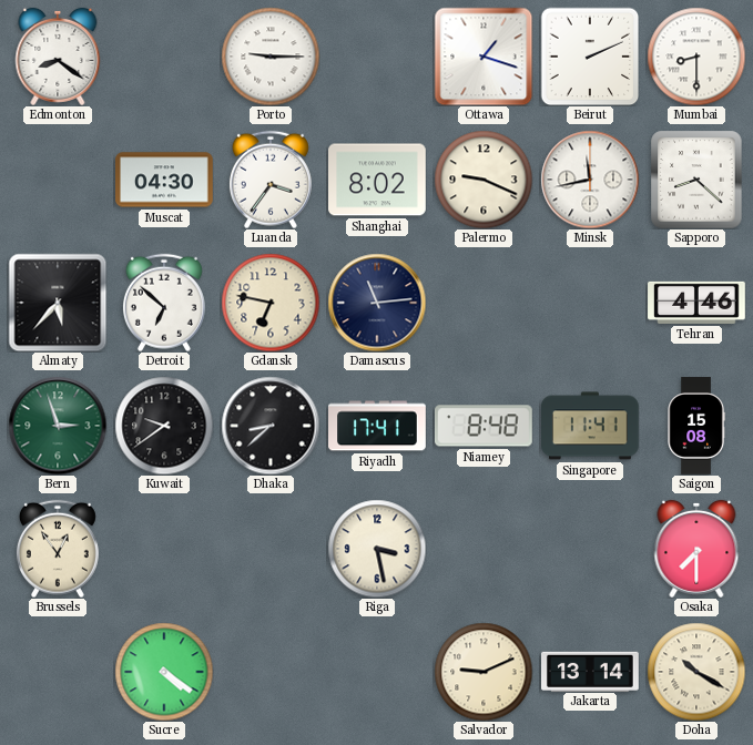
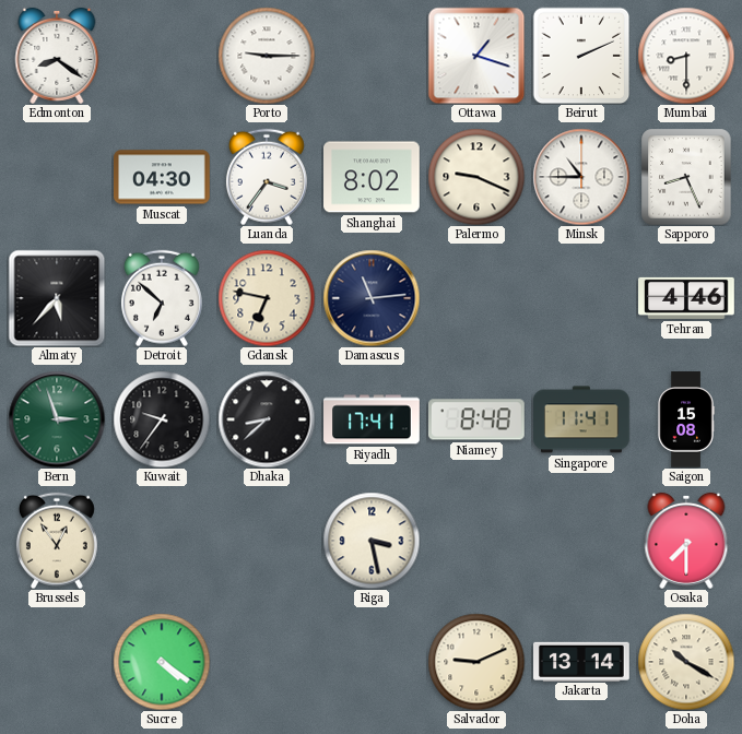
Minsk: 11:43 -> 10:45 (581, 177)
Sapporo: 8:22 -> 8:26 (686, 177)
Kuwait: 9:39 -> 9:36 (162, 419)
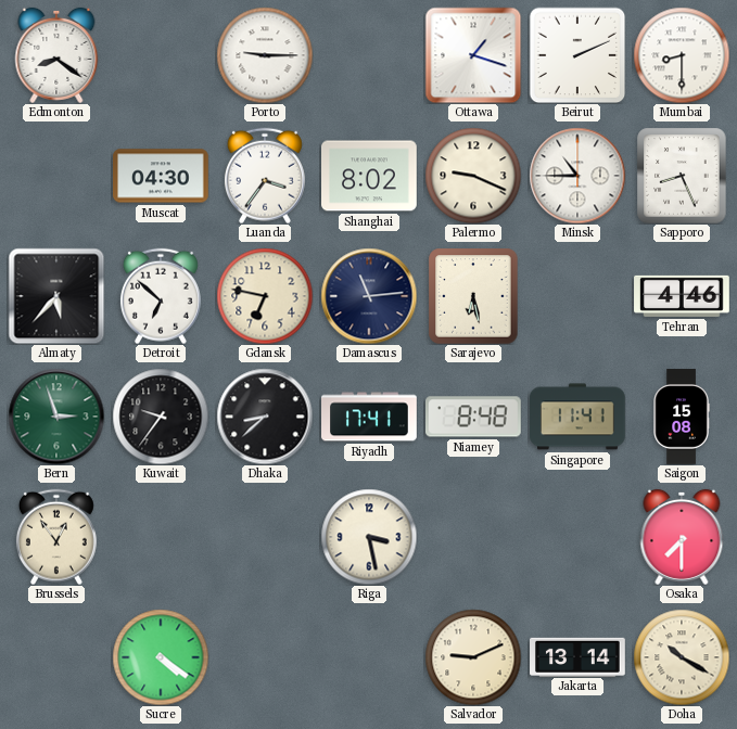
Sarajevo: none -> 6:28 (473, 296)
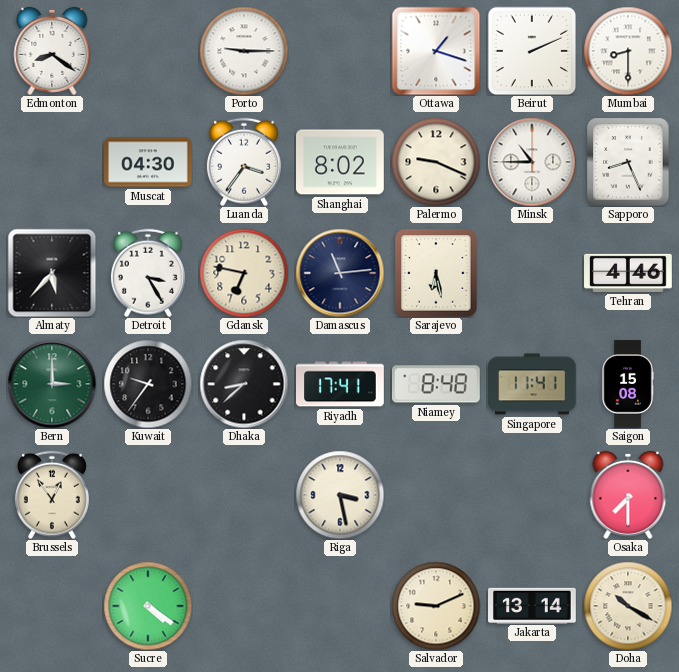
Detroit: 6:52 -> 3:25 (148, 273)
Bern: 2:57 -> 3:00 (52, 384)
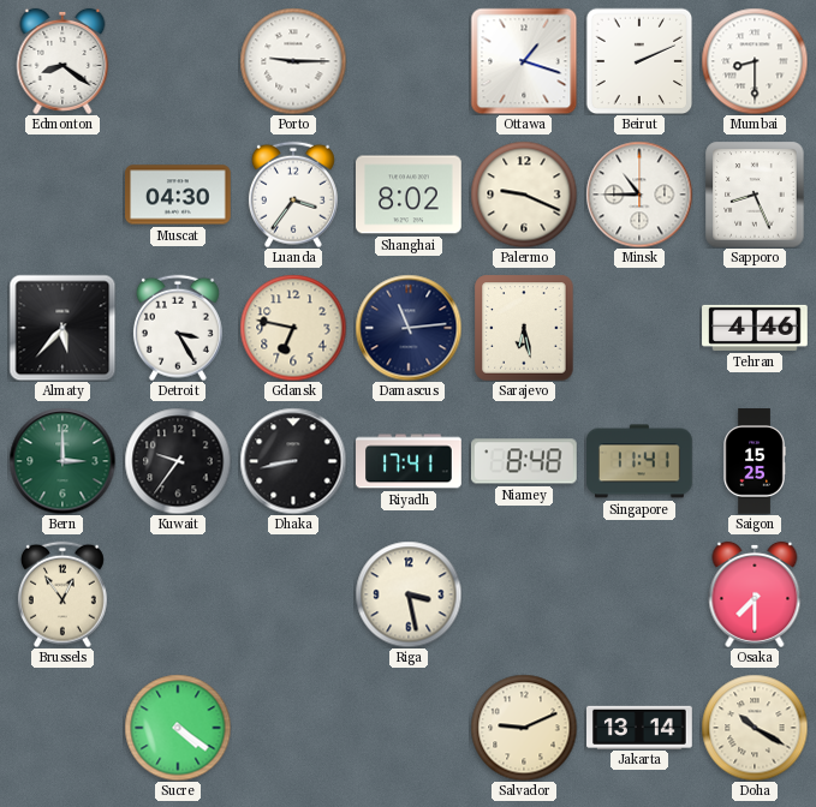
Dhaka: 8:38 -> 8:43 (293, 461)
Saigon: 15:08 -> 15:25 (755, 461)
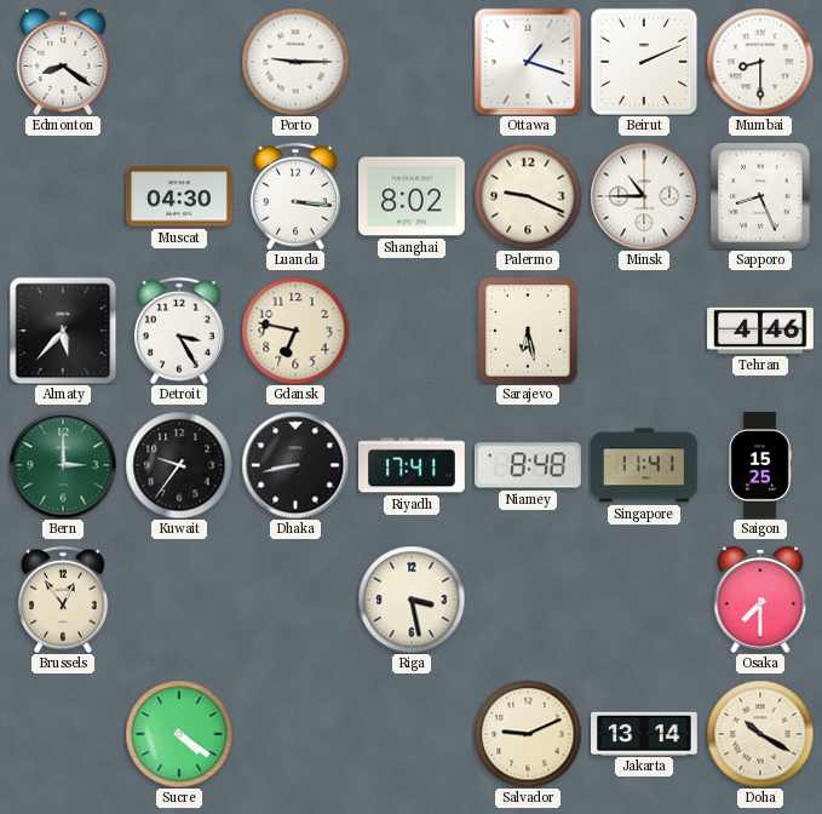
Luanda: 3:36 -> 3:16 (295, 196)
Damascus: 11:14 -> none (409, 328)
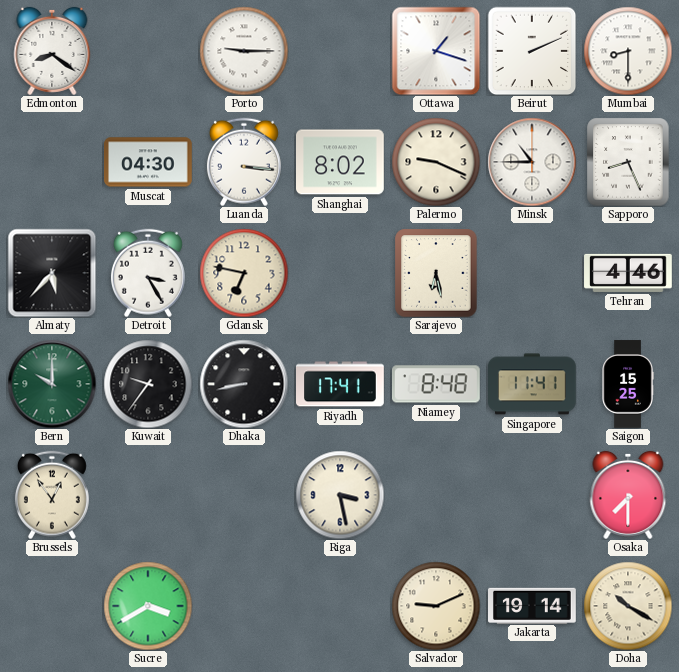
Bern: 3:00 -> 10:00 (52, 384)
Sucre: 4:21 -> 3:40 (148, 606)
Jakarta: 13:14 -> 19:14 (533, 605)
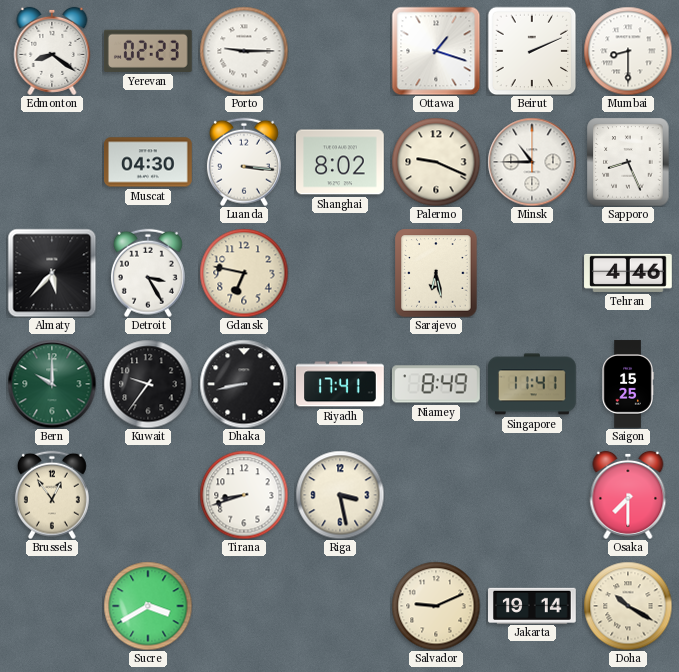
Yerevan: none -> 02:23 (148, 51)
Niamey: 8:48 -> 8:49 (436, 384)
Tirana: none -> 8:42 (244, 495)
